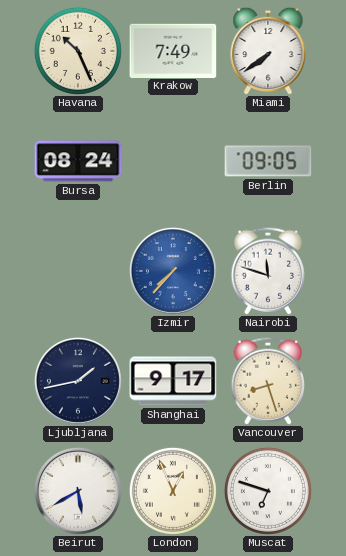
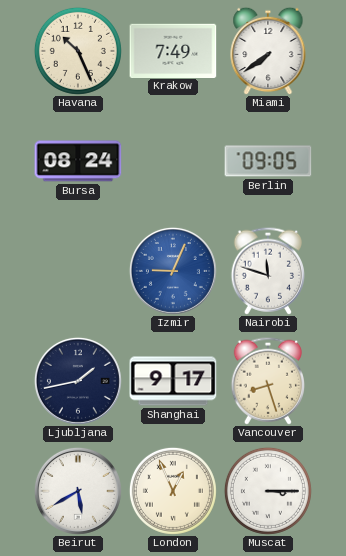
Izmir: 7:37 -> 9:04 (173, 271)
Muscat: 6:48 -> 3:15 (268, 491)
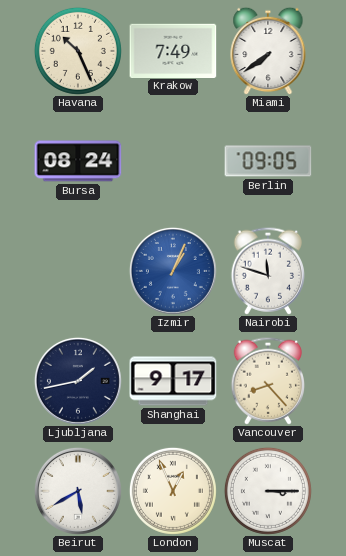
Izmir: 9:04 -> 1:04 (173, 271)
Vancouver: 8:27 -> 8:23 (267, 381)
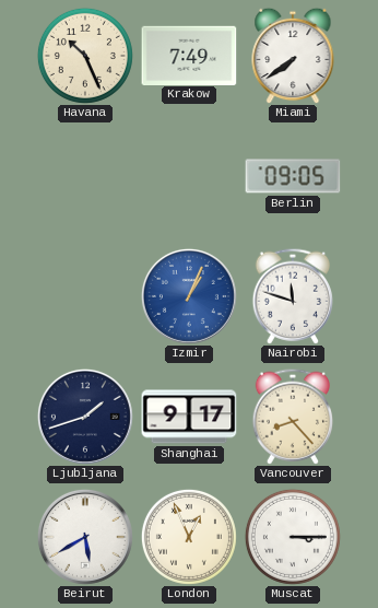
Bursa: 08:24 -> none (78, 161)
Ljubljana: 1:43 -> 1:42 (85, 417)
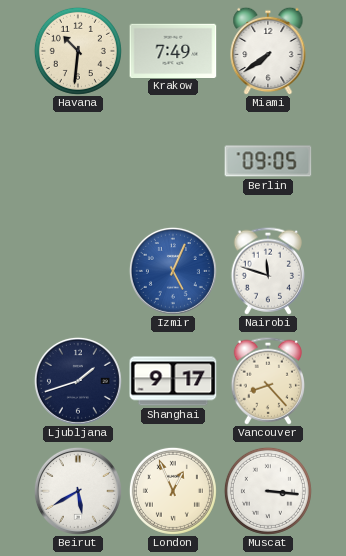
Havana: 10:26 -> 10:31 (78, 51)
Izmir: 1:04 -> 5:04 (173, 271)
Muscat: 3:15 -> 3:16 (268, 491)
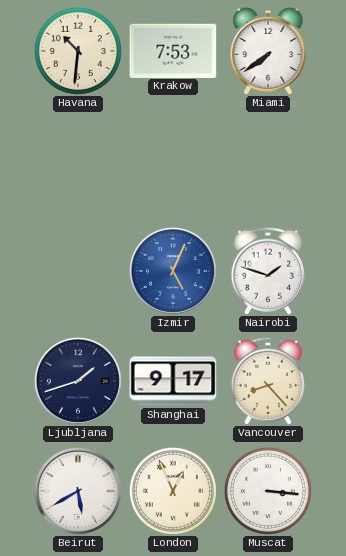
Krakow: 7:49 -> 7:53 (173, 50)
Berlin: 09:05 -> none (268, 161)
Nairobi: 11:48 -> 1:48 (267, 271)
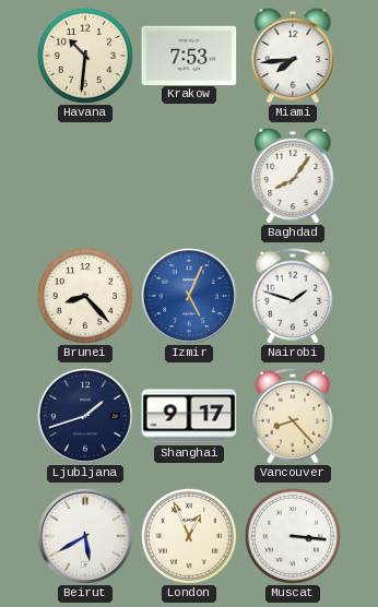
Miami: 7:39 -> 7:44 (293, 56)
Baghdad: none -> 8:06 (293, 176)
Brunei: none -> 8:23 (85, 296)
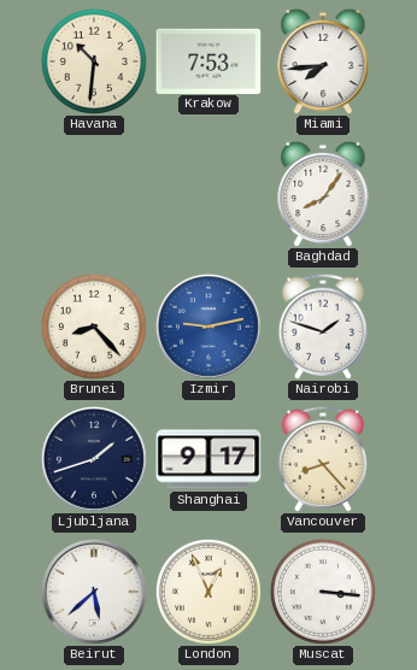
Izmir: 5:04 -> 9:13 (208, 327)
Beirut: 5:40 -> 5:38 (94, 592)
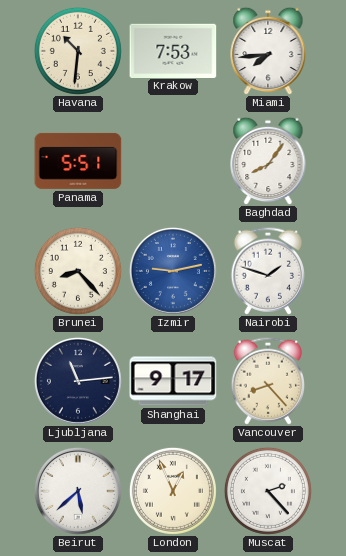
Panama: none -> 5:51 (78, 161)
Ljubljana: 1:42 -> 11:14 (78, 381)
Muscat: 3:16 -> 2:23 (268, 491)
